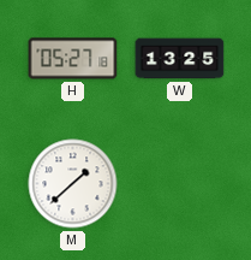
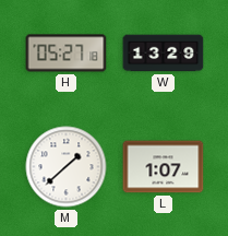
W: 13:25 -> 13:29 (164, 54)
L: none -> 1:07 (164, 167)
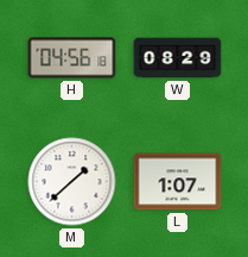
H: 05:27 -> 04:56 (72, 58)
W: 13:29 -> 08:29 (178, 58)
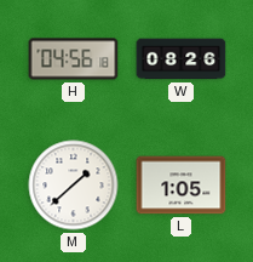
W: 08:29 -> 08:26 (182, 59)
L: 1:07 -> 1:05 (182, 186)
